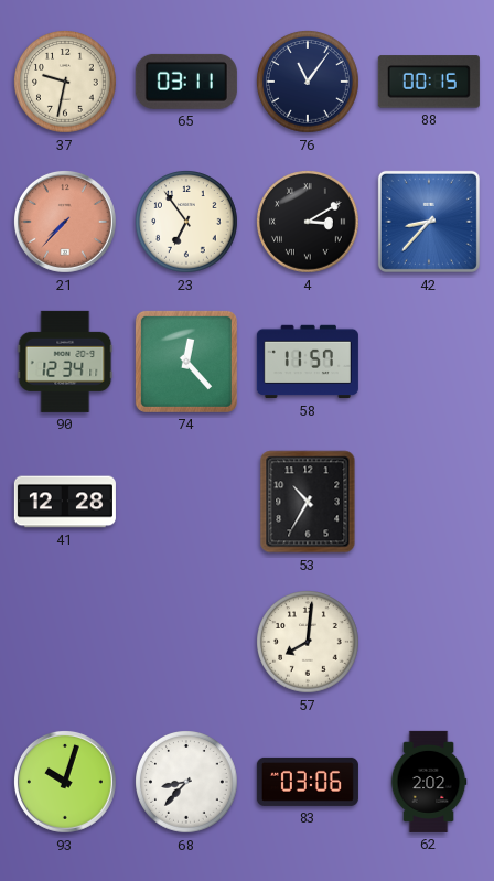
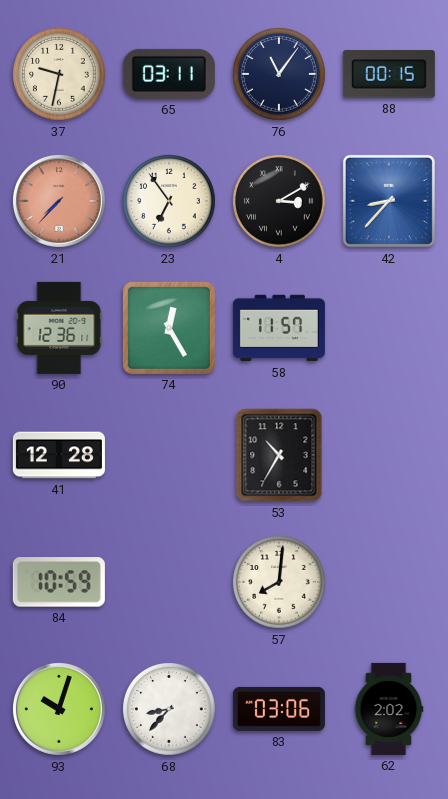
90: 12:34 -> 12:36 (59, 328)
74: 12:23 -> 12:25 (169, 328)
84: none -> 10:59 (59, 582)
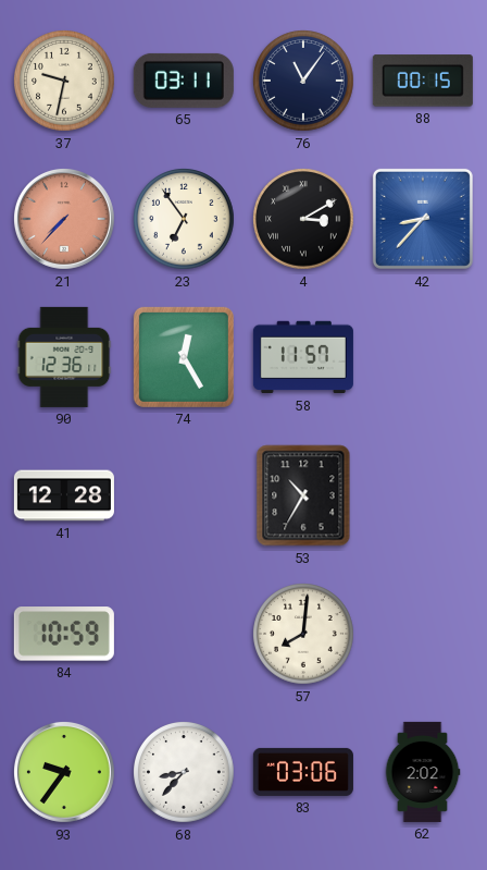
93: 10:03 -> 9:36 (64, 772)
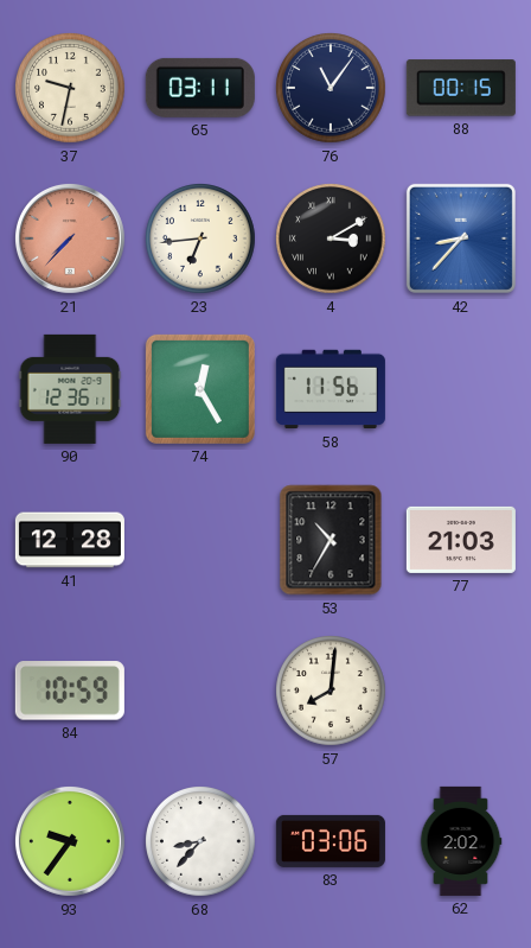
23: 6:54 -> 6:44 (201, 240)
58: 11:57 -> 11:56 (331, 389)
77: none -> 21:03 (461, 540)
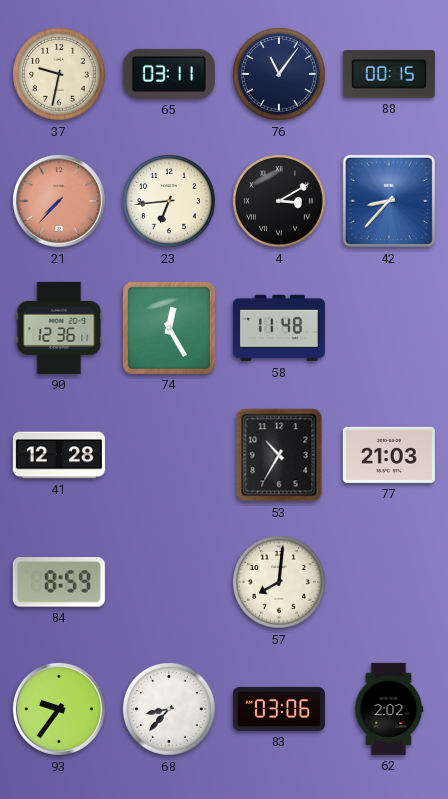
58: 11:56 -> 11:48 (279, 328)
84: 10:59 -> 8:59 (59, 582)
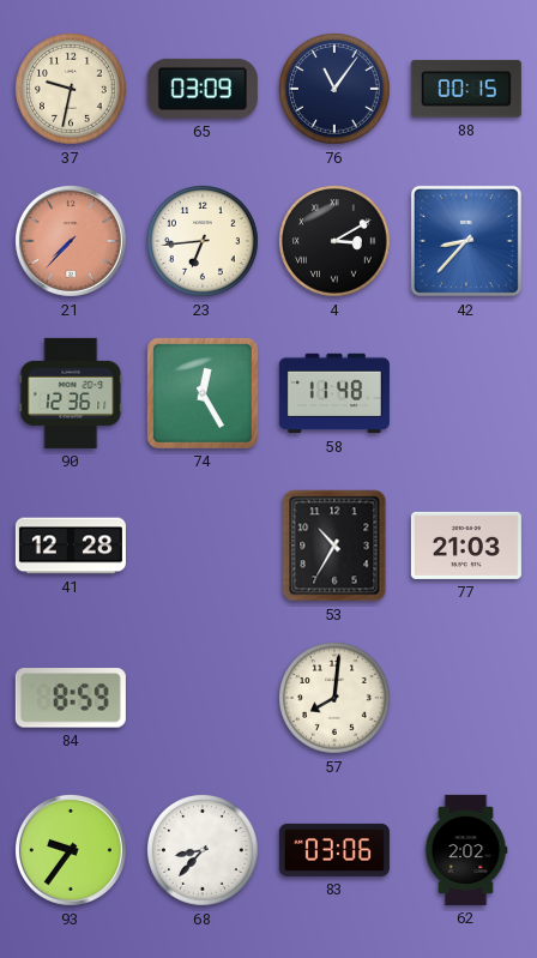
65: 03:11 -> 03:09 (203, 89)
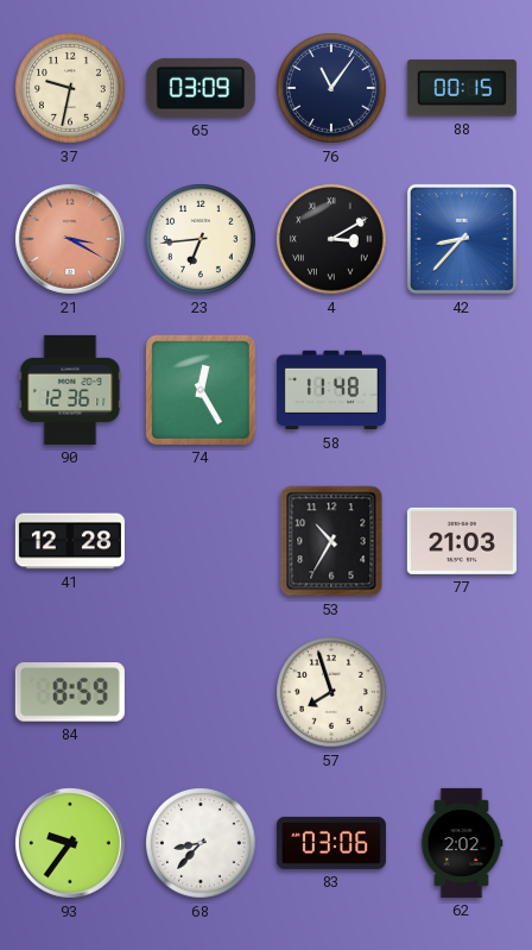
21: 7:37 -> 3:20 (70, 239)
57: 8:01 -> 7:57 (332, 693)
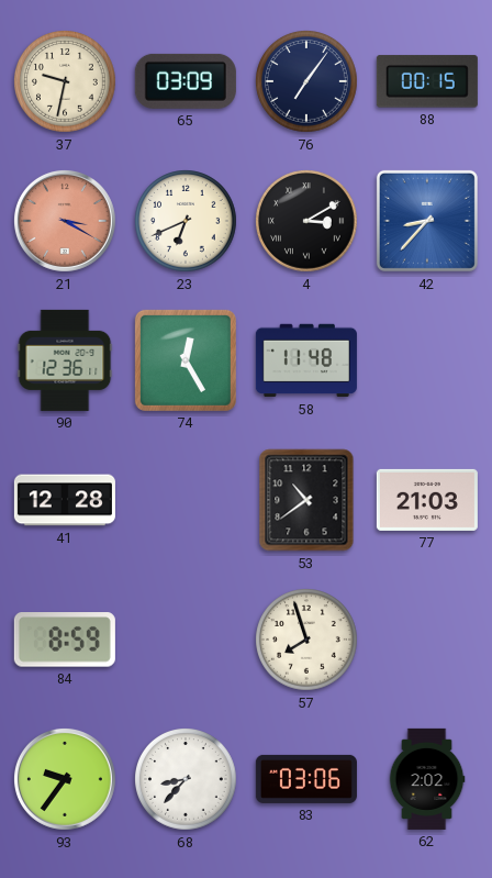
76: 11:06 -> 7:06 (307, 82)
23: 6:44 -> 6:41 (187, 222)
53: 10:35 -> 10:39 (306, 500)
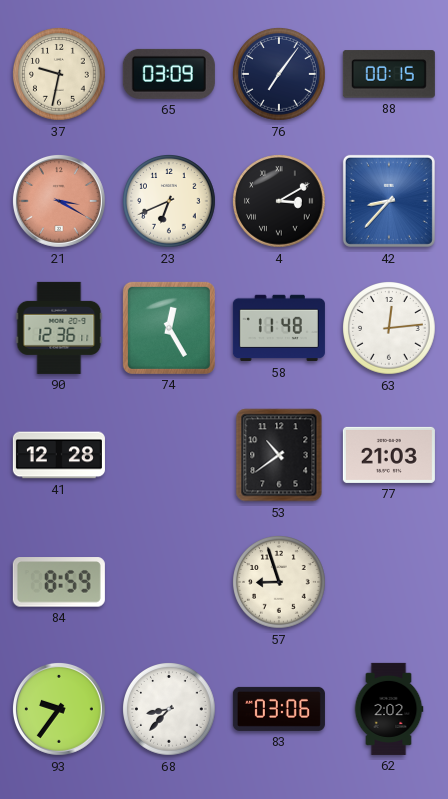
63: none -> 12:14 (390, 329)
57: 7:57 -> 8:57 (280, 583)
